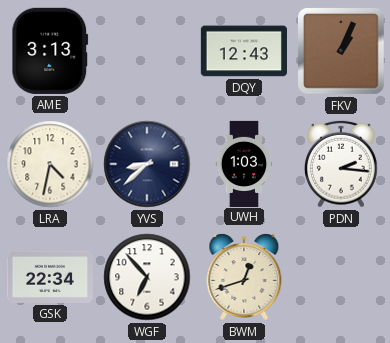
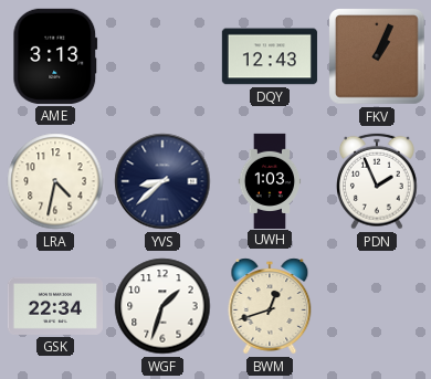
PDN: 2:16 -> 1:56 (378, 181)
WGF: 6:53 -> 1:33 (162, 306)
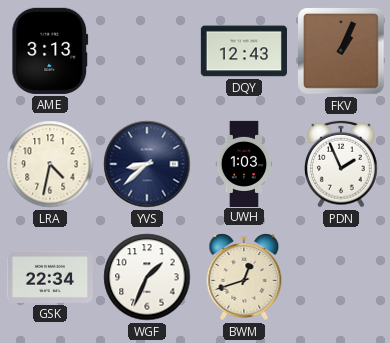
WGF: 1:33 -> 1:34 (147, 277)
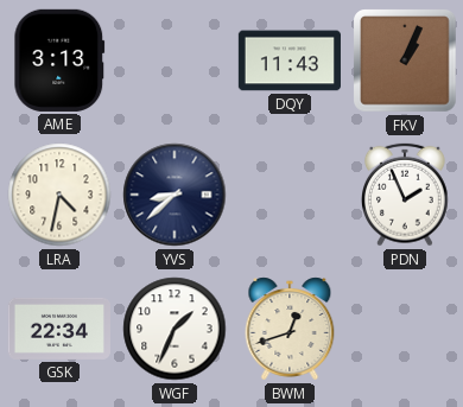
DQY: 12:43 -> 11:43 (290, 61)
UWH: 1:03 -> none (244, 163)
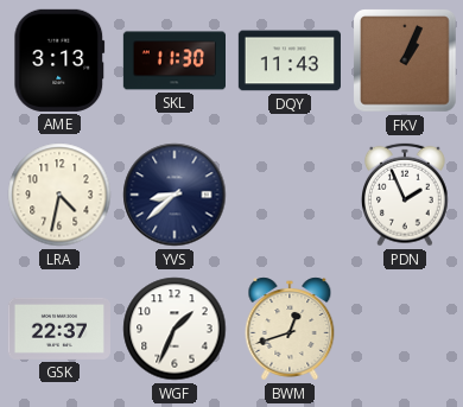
SKL: none -> 11:30 (173, 61)
GSK: 22:34 -> 22:37 (59, 329)
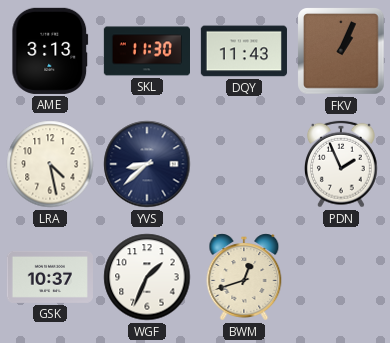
LRA: 4:32 -> 4:28 (50, 164)
GSK: 22:37 -> 10:37 (50, 277)
